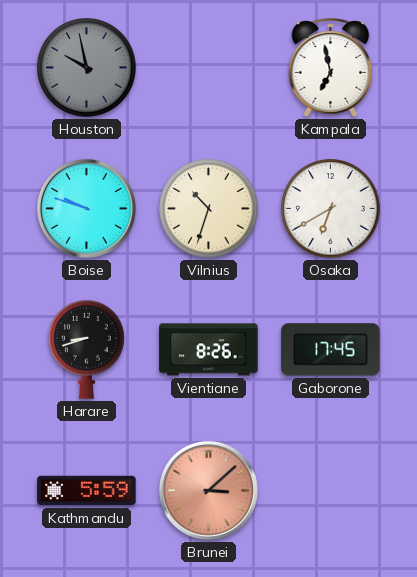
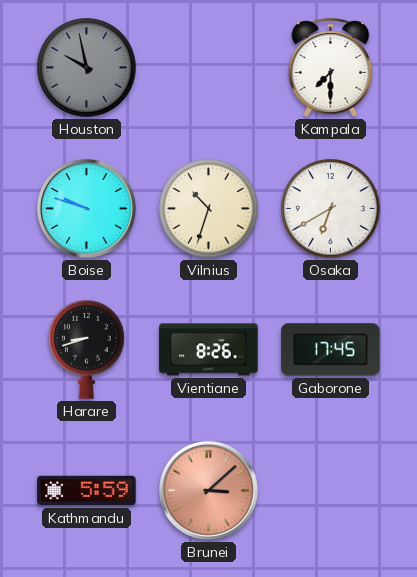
Kampala: 6:58 -> 7:30 (331, 67)
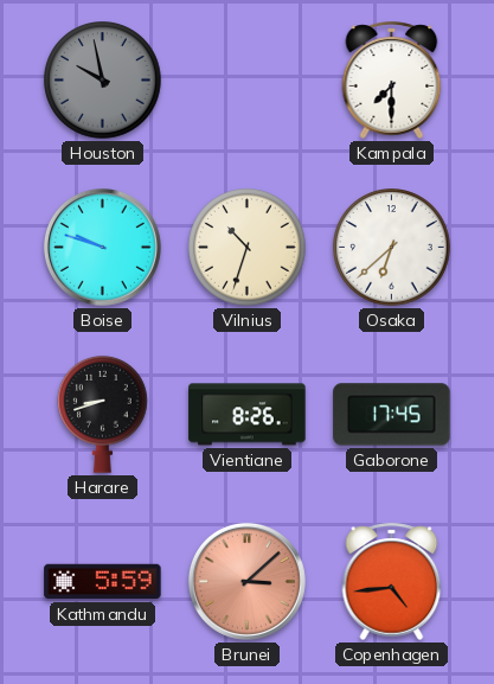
Osaka: 6:40 -> 6:38 (392, 248)
Copenhagen: none -> 4:44 (392, 581)
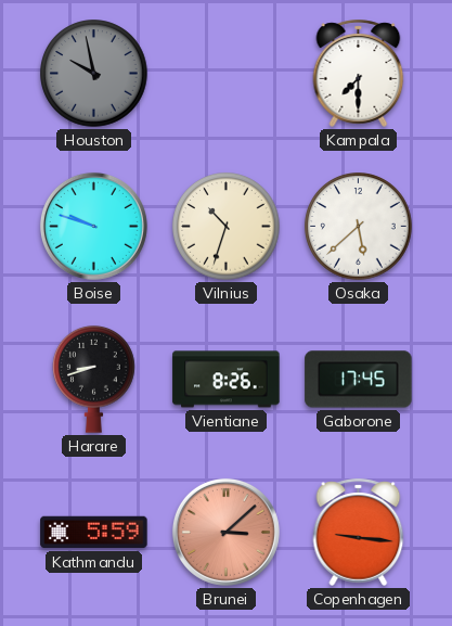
Osaka: 6:38 -> 5:38 (359, 227)
Copenhagen: 4:44 -> 9:16 (359, 532)
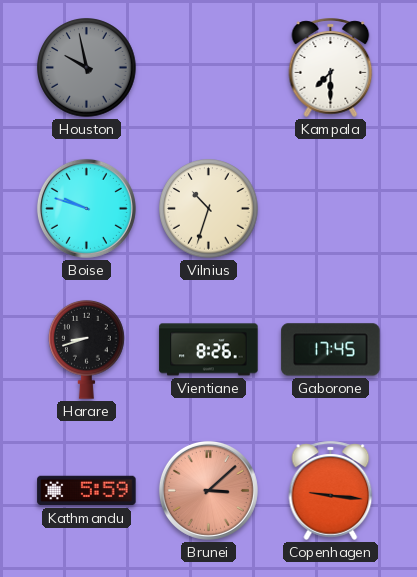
Osaka: 5:38 -> none (359, 227)
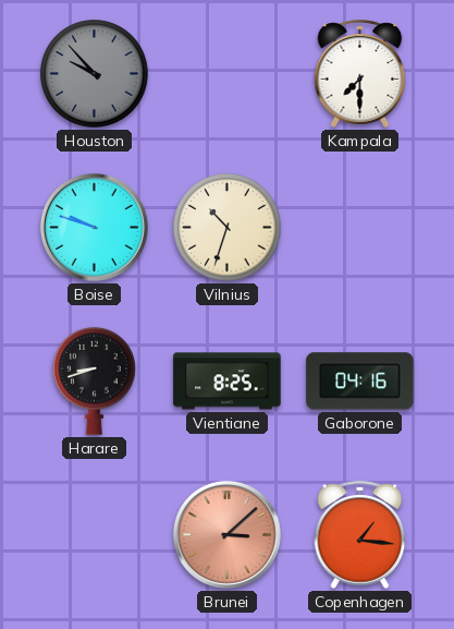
Houston: 9:58 -> 9:53 (95, 74)
Vientiane: 8:26 -> 8:25 (228, 382)
Gaborone: 17:45 -> 04:16 (360, 382)
Kathmandu: 5:59 -> none (87, 491)
Copenhagen: 9:16 -> 1:16 (360, 534)
